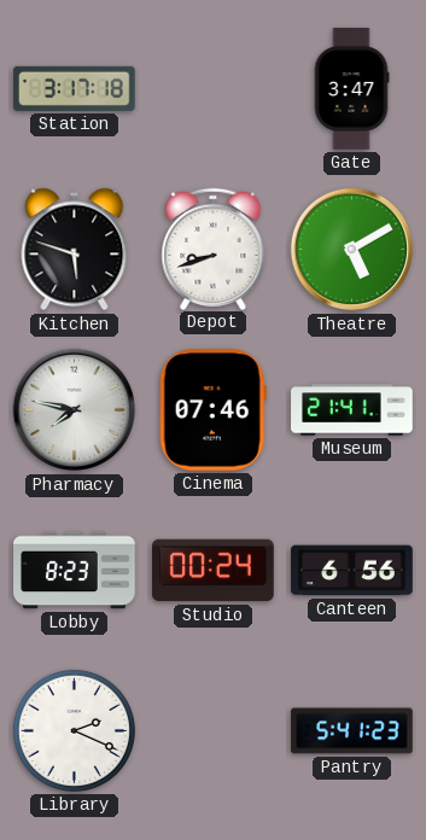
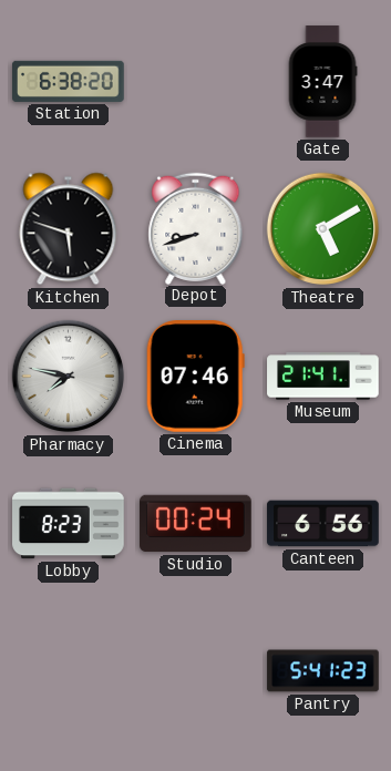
Station: 3:17 -> 6:38 (69, 81)
Library: 2:19 -> none (74, 730)
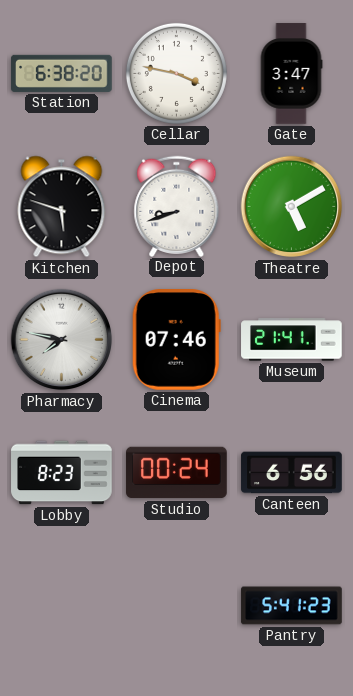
Cellar: none -> 3:47 (176, 73)
